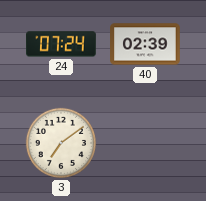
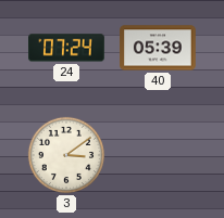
40: 02:39 -> 05:39 (158, 48)
3: 7:09 -> 3:09 (66, 155)
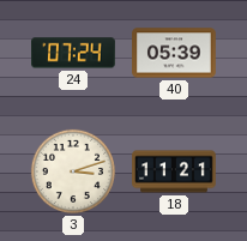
3: 3:09 -> 3:12 (73, 171)
18: none -> 11:21 (174, 171)
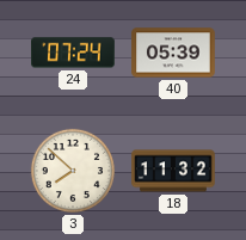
3: 3:12 -> 7:52 (73, 171)
18: 11:21 -> 11:32 (173, 171)
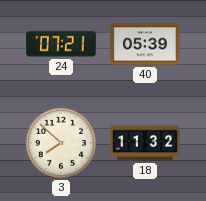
24: 07:24 -> 07:21 (61, 44)
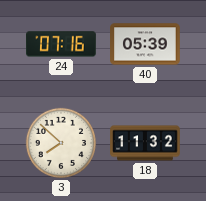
24: 07:21 -> 07:16 (61, 44)
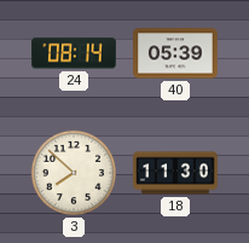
24: 07:16 -> 08:14 (74, 53)
18: 11:32 -> 11:30 (175, 173)
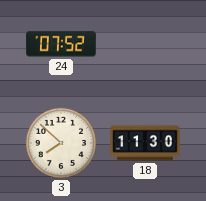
24: 08:14 -> 07:52 (61, 44)
40: 05:39 -> none (175, 53)
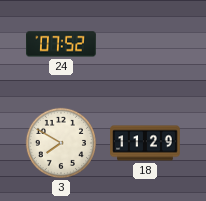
3: 7:52 -> 7:50 (61, 143)
18: 11:30 -> 11:29 (145, 143)
